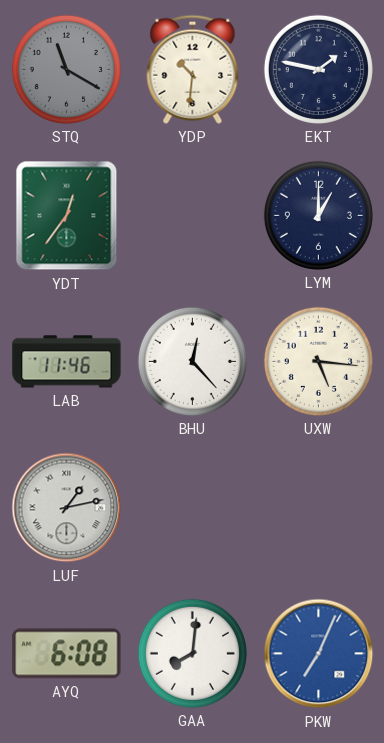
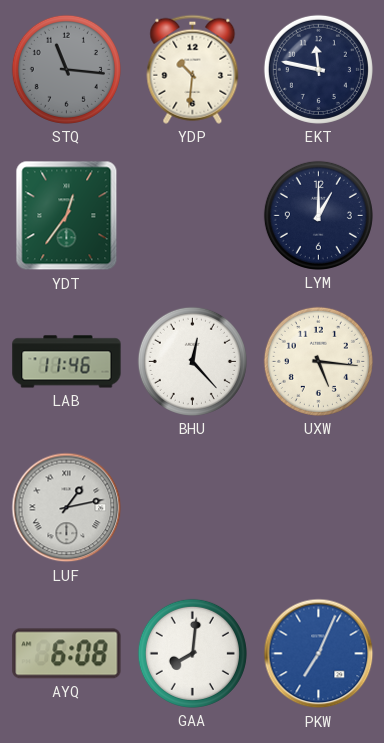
STQ: 11:20 -> 11:16 (66, 69)
EKT: 1:47 -> 11:47 (318, 69)
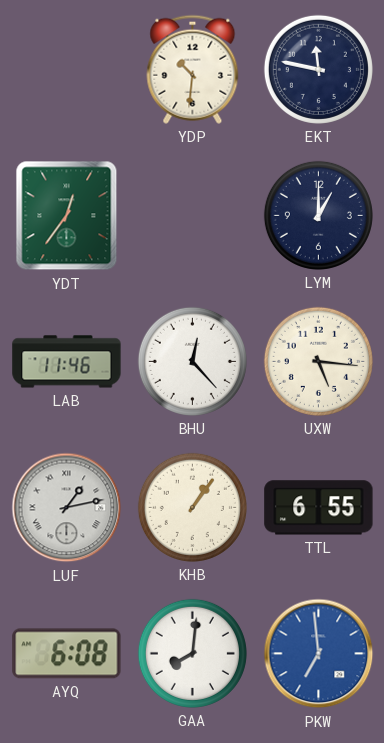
STQ: 11:16 -> none (66, 69)
KHB: none -> 1:06 (192, 507)
TTL: none -> 6:55 (319, 508)
PKW: 7:04 -> 6:59 (319, 654)
